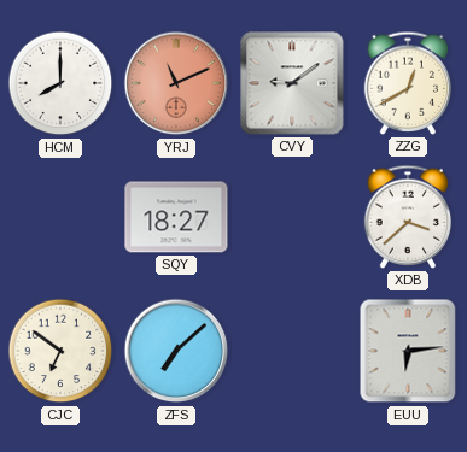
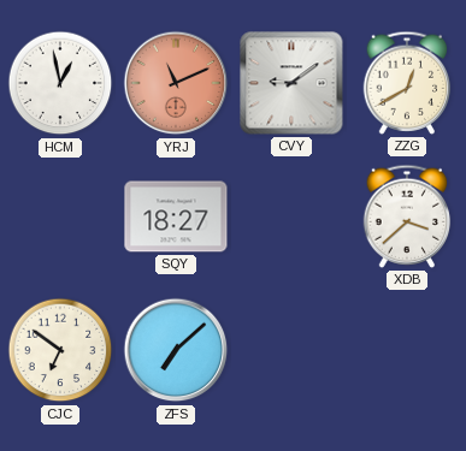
HCM: 8:00 -> 12:58 (60, 83)
EUU: 6:14 -> none (408, 351)
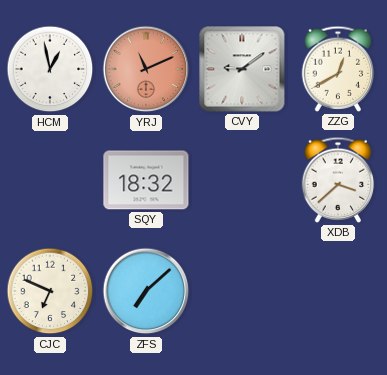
SQY: 18:27 -> 18:32 (146, 180)
CJC: 6:51 -> 6:49 (50, 291)
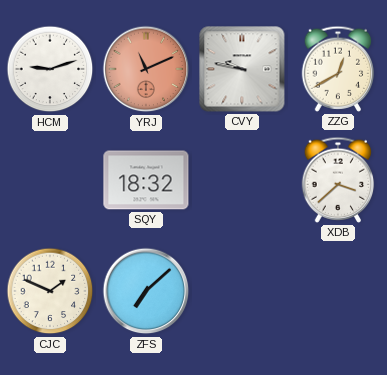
HCM: 12:58 -> 9:12 (50, 69)
CVY: 9:09 -> 9:47 (242, 69)
CJC: 6:49 -> 1:49 (50, 291)
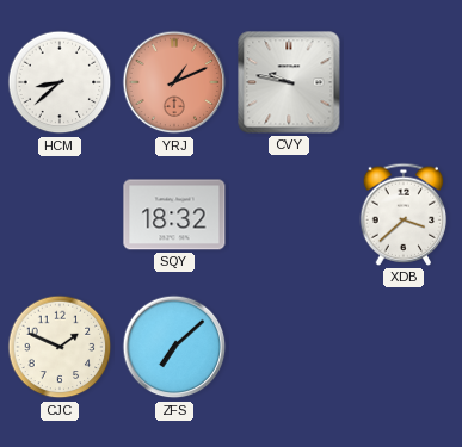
HCM: 9:12 -> 8:38 (60, 82)
YRJ: 11:11 -> 1:11 (174, 82)
ZZG: 12:40 -> none (338, 69)
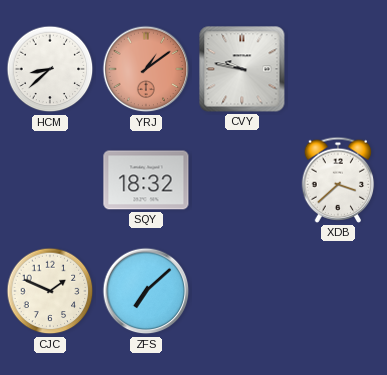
YRJ: 1:11 -> 1:09 (146, 69)
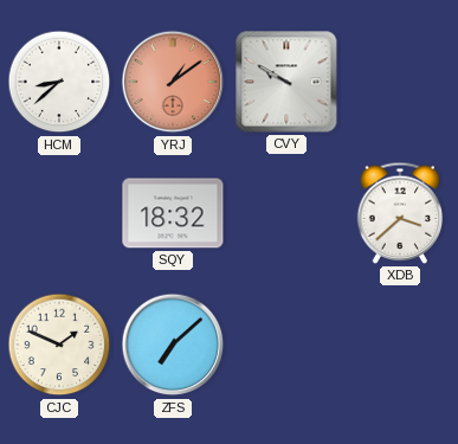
CVY: 9:47 -> 9:50 (286, 82)
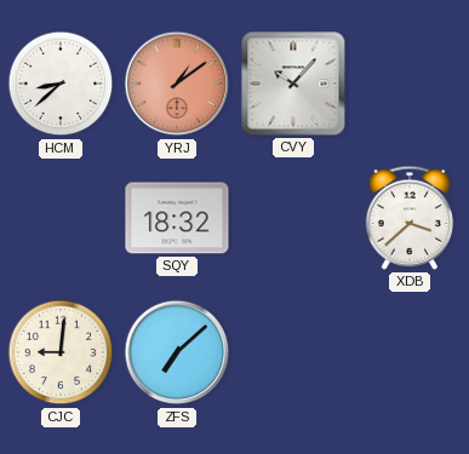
CVY: 9:50 -> 10:07 (293, 84)
CJC: 1:49 -> 9:01 (61, 352)
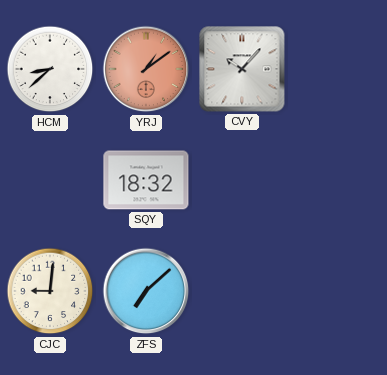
XDB: 3:38 -> none (410, 218)
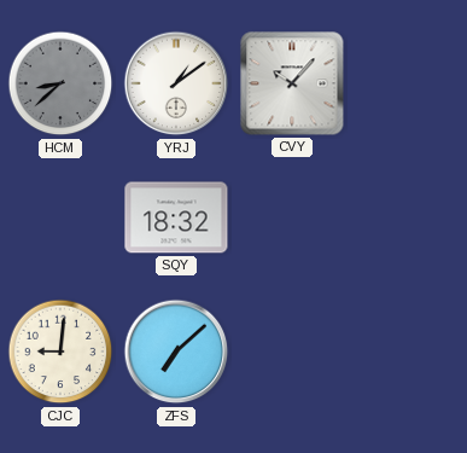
HCM dial: white -> grey (60, 83)
YRJ dial: salmon -> white (176, 83)
